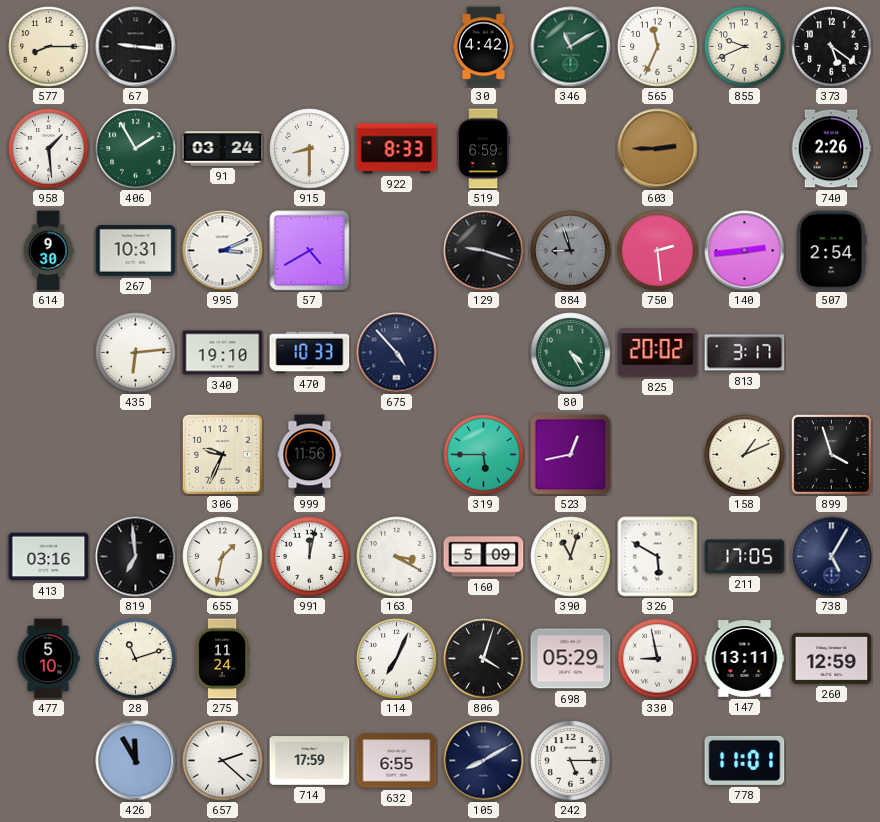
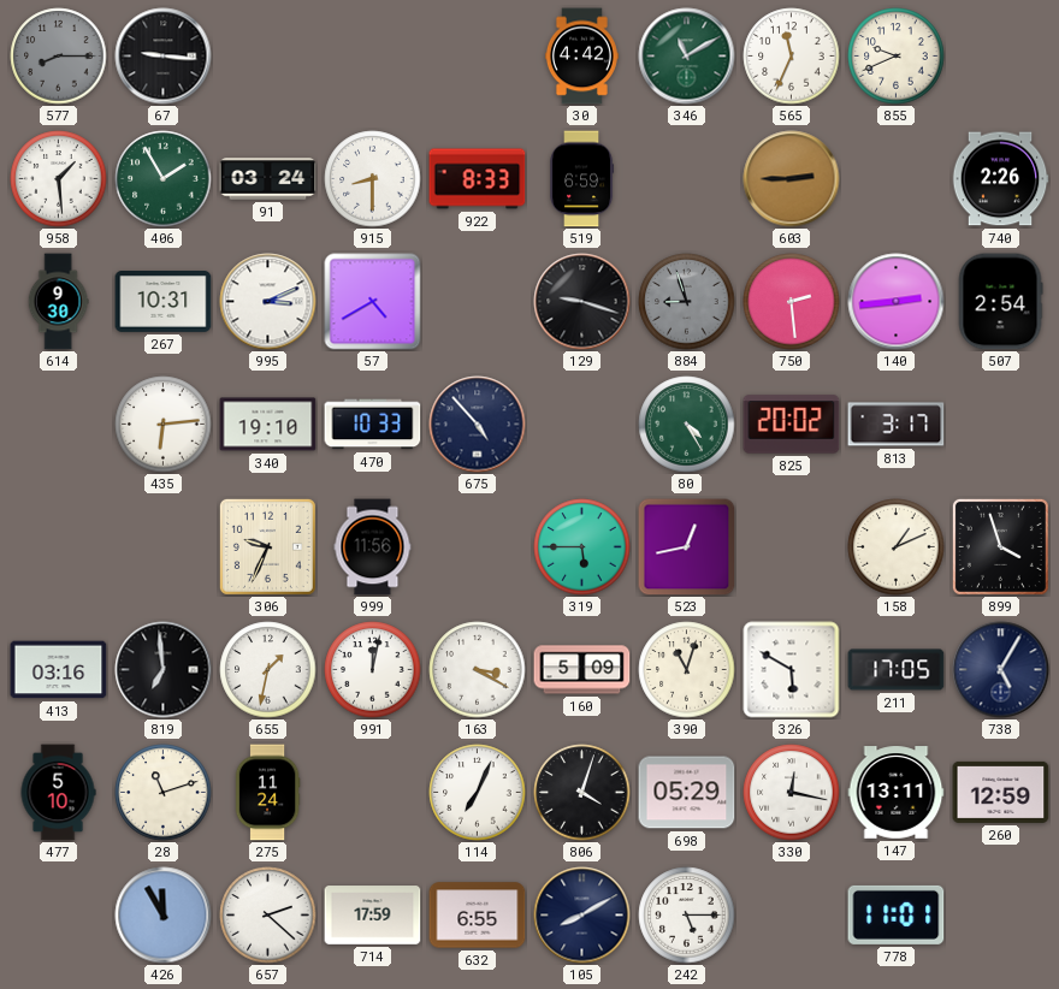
577 dial: cream -> grey (59, 57)
373: 5:21 -> none (832, 47)
330: 8:58 -> 12:17 (792, 793)
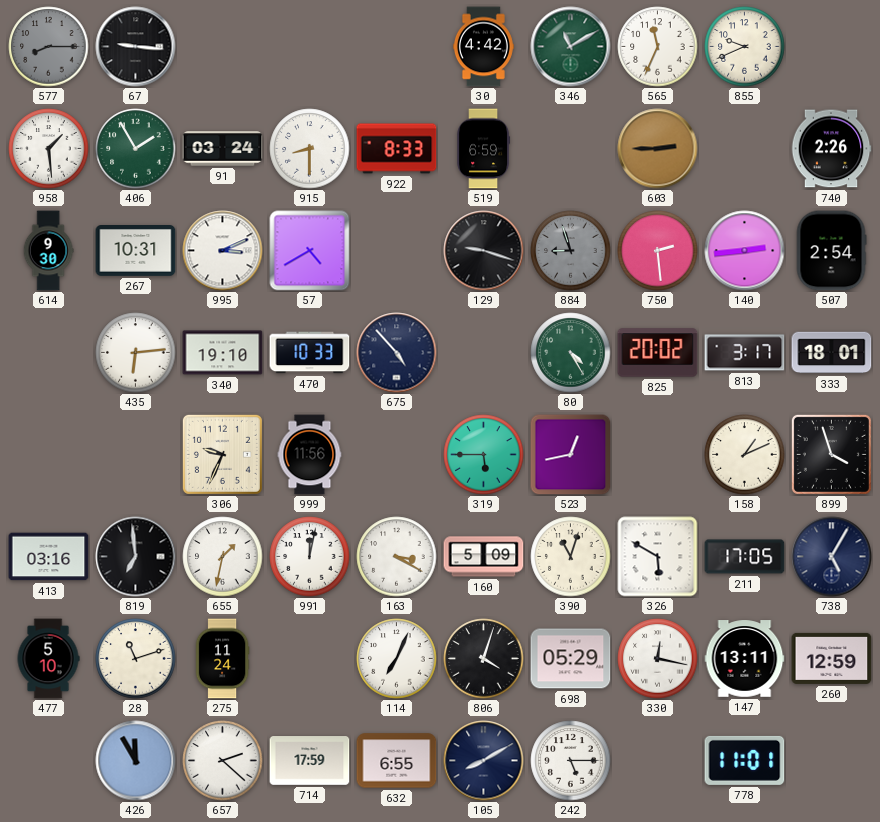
333: none -> 18:01 (832, 353)
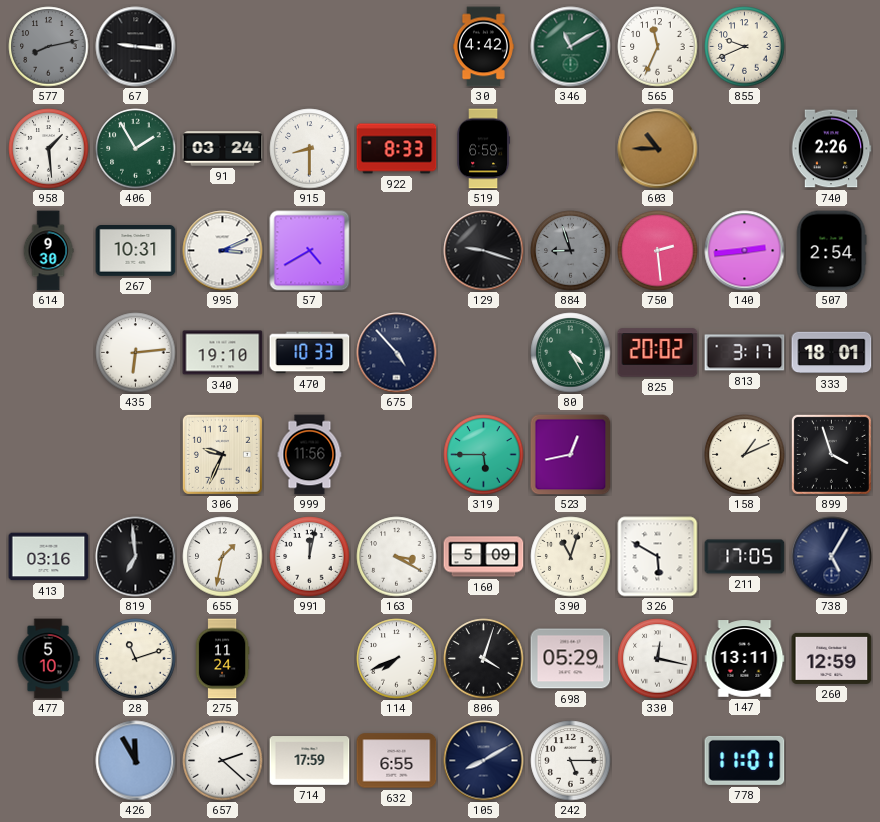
577: 8:15 -> 8:13 (49, 47)
603: 2:45 -> 10:45 (658, 149)
114: 7:04 -> 7:41 (397, 659)
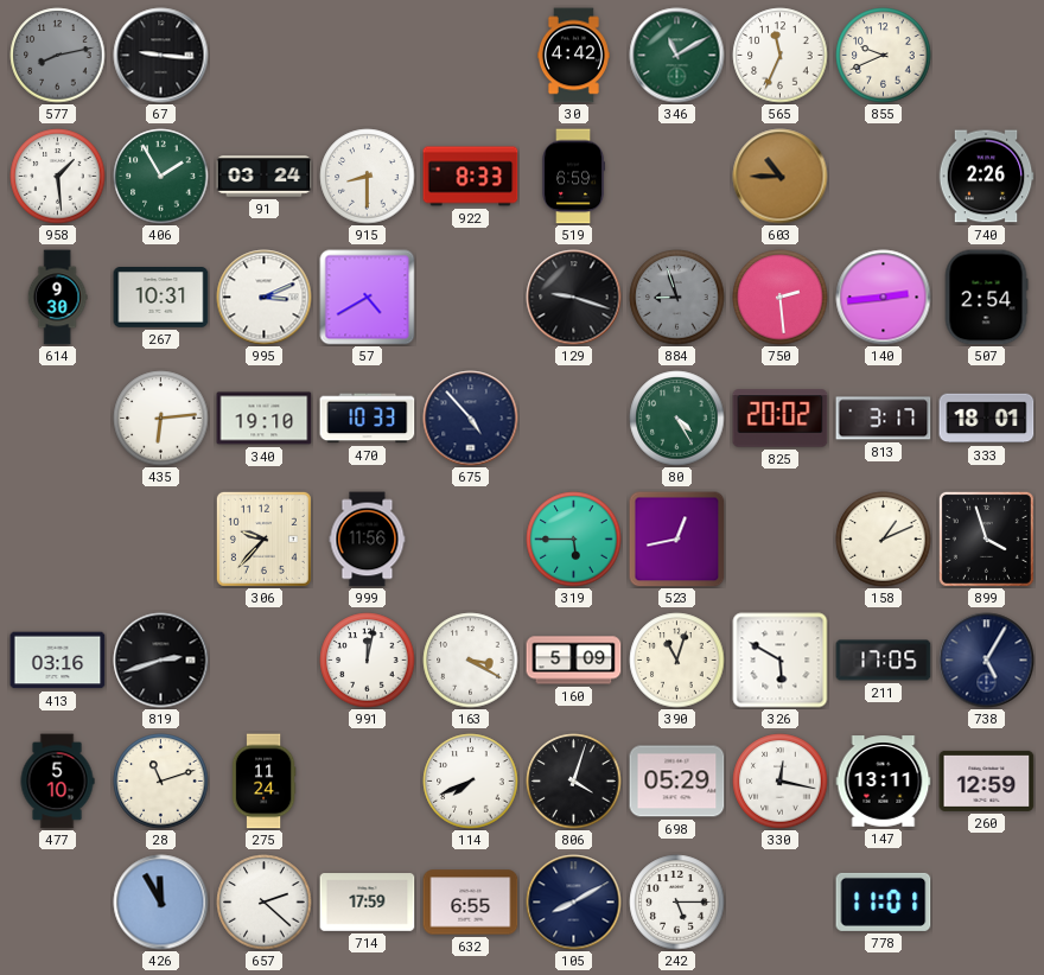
306: 9:34 -> 9:37 (263, 539)
819: 6:59 -> 2:42 (161, 661)
655: 1:32 -> none (223, 557)
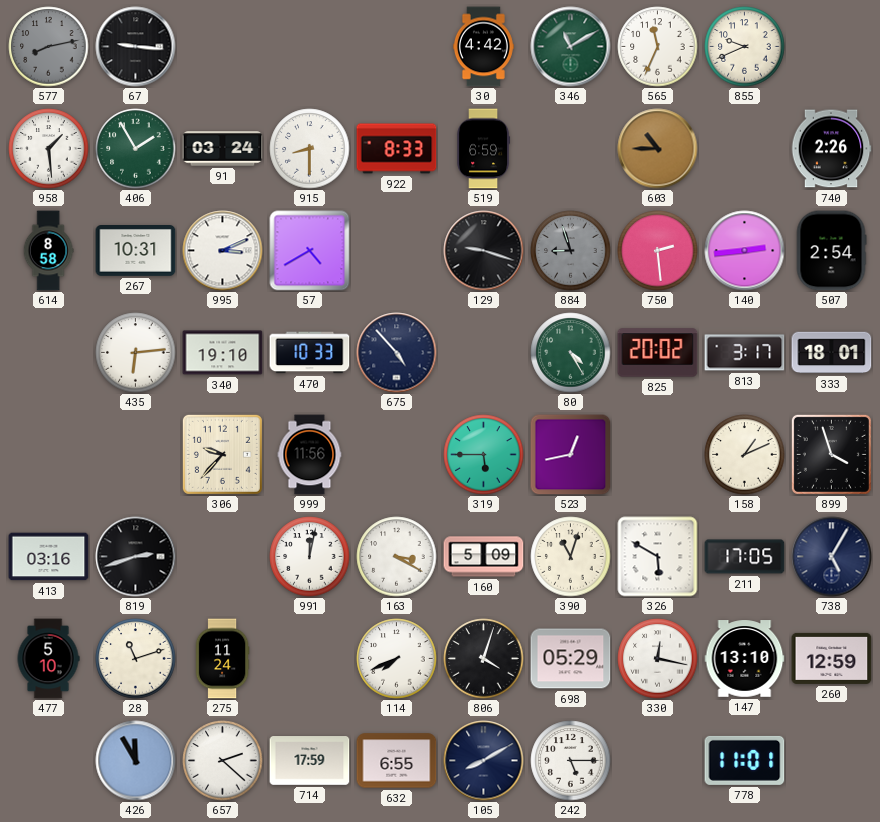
614: 9:30 -> 8:58 (48, 251)
147: 13:11 -> 13:10 (745, 659)
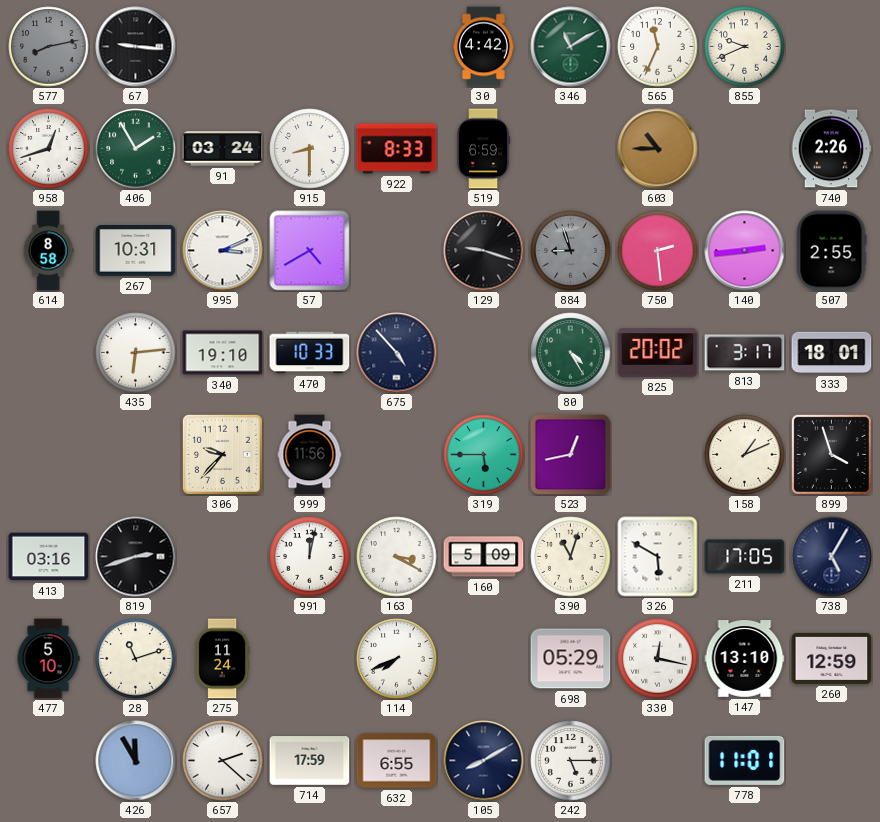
958: 1:29 -> 12:42 (49, 149)
507: 2:54 -> 2:55 (831, 251)
806: 4:03 -> none (484, 659)
